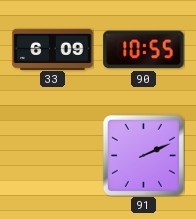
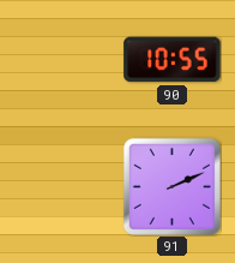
33: 6:09 -> none (53, 49)
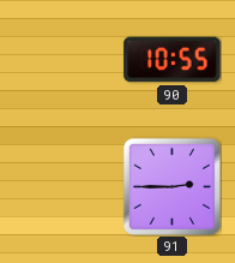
91: 2:11 -> 2:45 (171, 186)
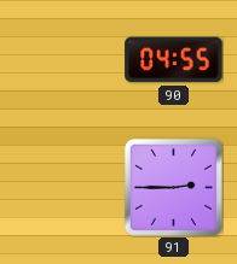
90: 10:55 -> 04:55 (174, 60)
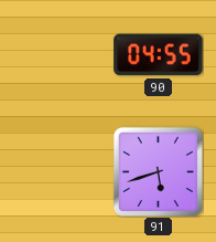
91: 2:45 -> 5:42 (158, 171)
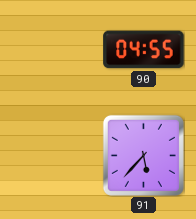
91: 5:42 -> 5:37 (143, 155)
